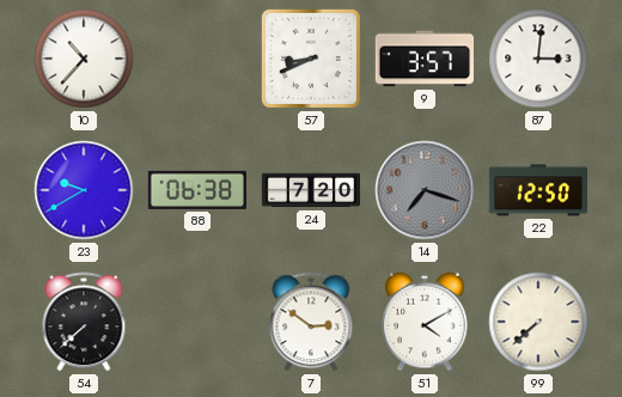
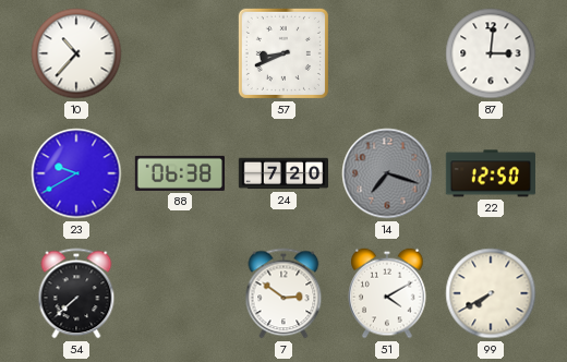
9: 3:57 -> none (425, 59)
99: 7:38 -> 7:40 (491, 293)
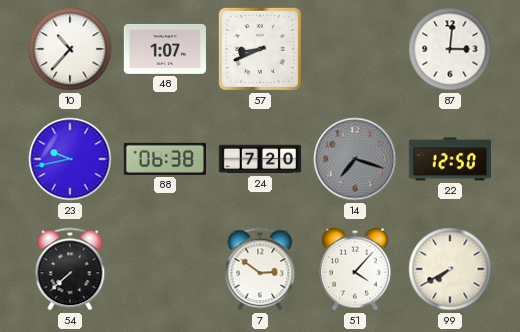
48: none -> 1:07 (164, 49)
23: 9:40 -> 9:43 (70, 159)
51: 4:10 -> 4:07 (355, 269)
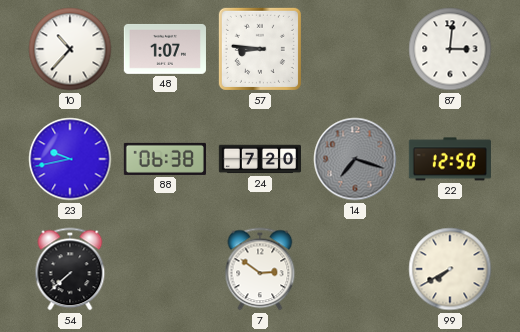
57: 8:41 -> 8:46 (260, 49)
51: 4:07 -> none (355, 269)
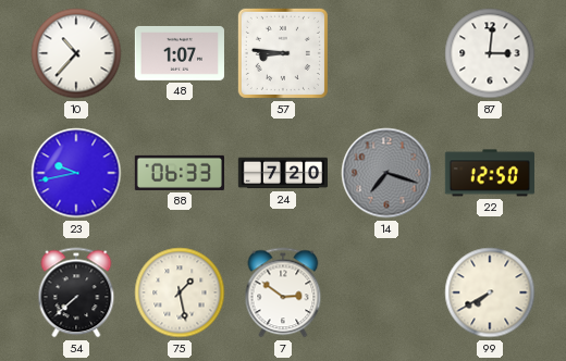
88: 06:38 -> 06:33 (179, 173)
75: none -> 1:28 (180, 292)
